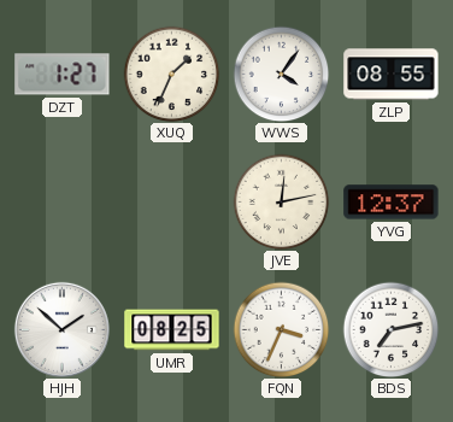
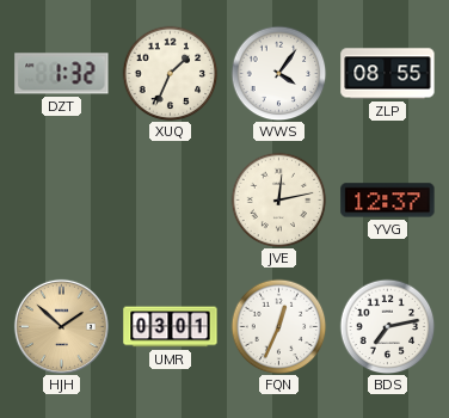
DZT: 1:27 -> 1:32 (62, 74)
HJH dial: white -> champagne (61, 326)
UMR: 08:25 -> 03:01 (171, 327)
FQN: 3:34 -> 12:34 (278, 326)
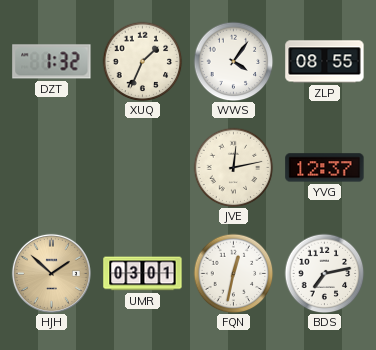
FQN: 12:34 -> 12:32 (233, 273)
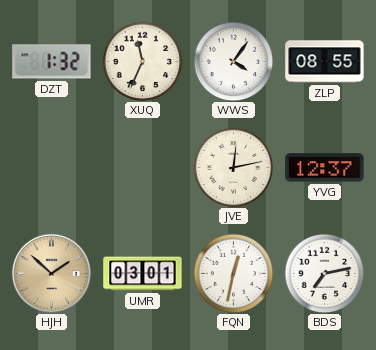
XUQ: 1:34 -> 11:34 (142, 61)
